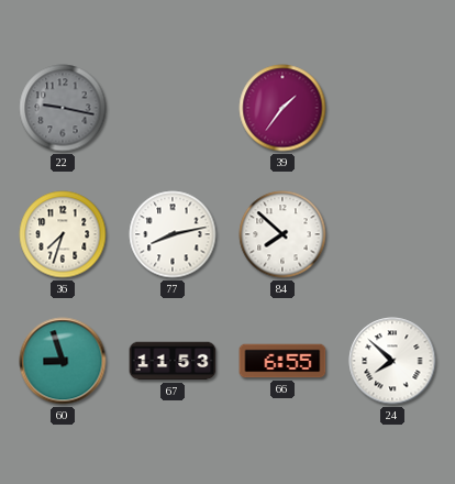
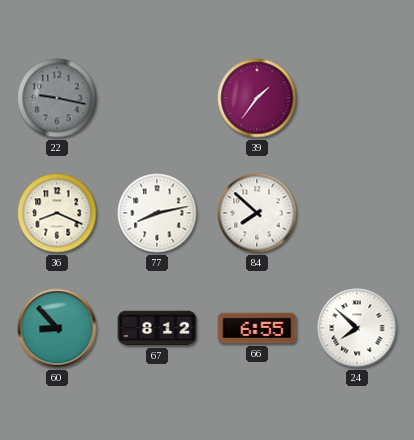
36: 7:33 -> 8:19 (57, 213)
60: 8:57 -> 8:53 (57, 328)
67: 11:53 -> 8:12 (157, 328)
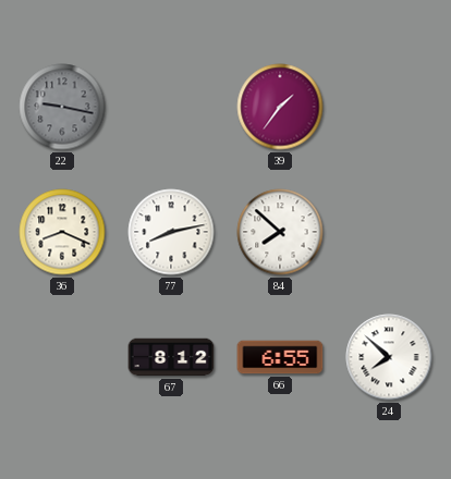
60: 8:53 -> none (57, 328)
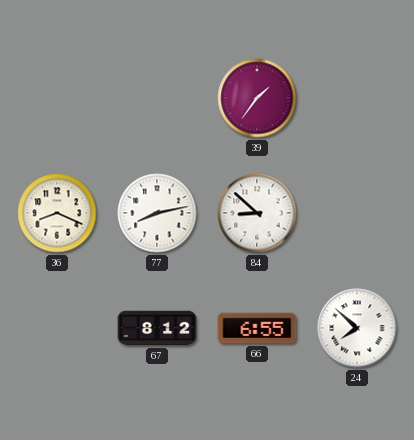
22: 9:17 -> none (62, 107)
84: 7:52 -> 8:52 (257, 213)
